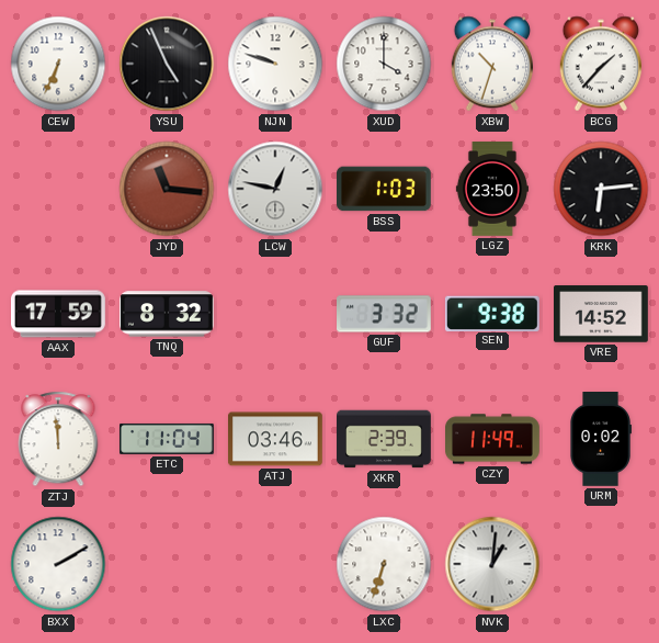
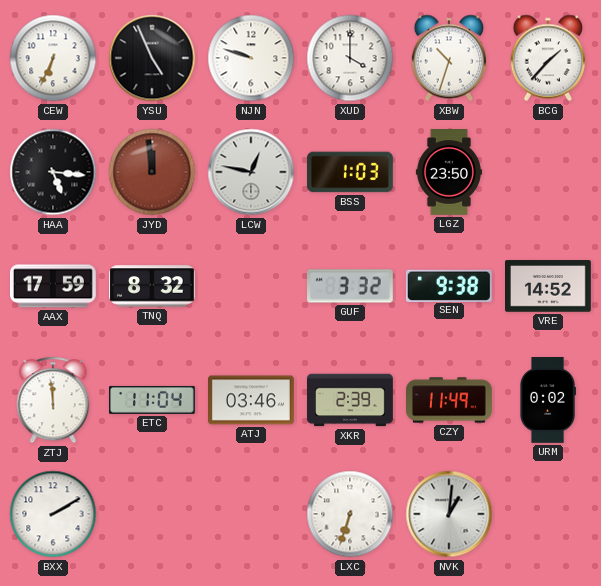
HAA: none -> 5:16 (53, 172)
JYD: 11:16 -> 11:59 (152, 172)
KRK: 6:14 -> none (601, 189)
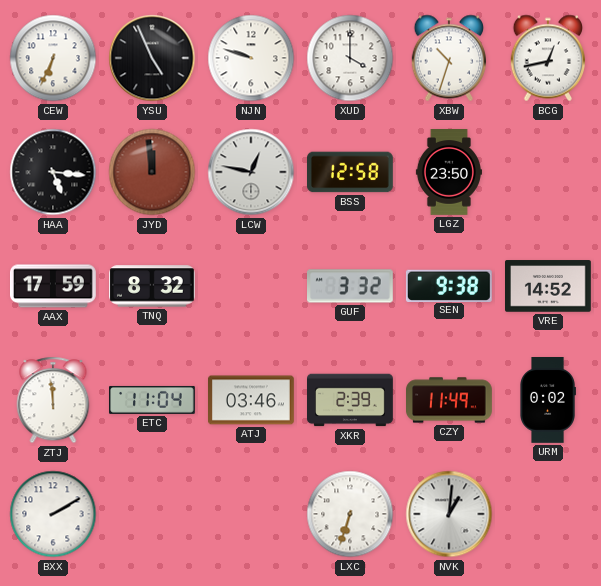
BCG: 1:37 -> 12:43 (548, 58)
BSS: 1:03 -> 12:58 (351, 172)
